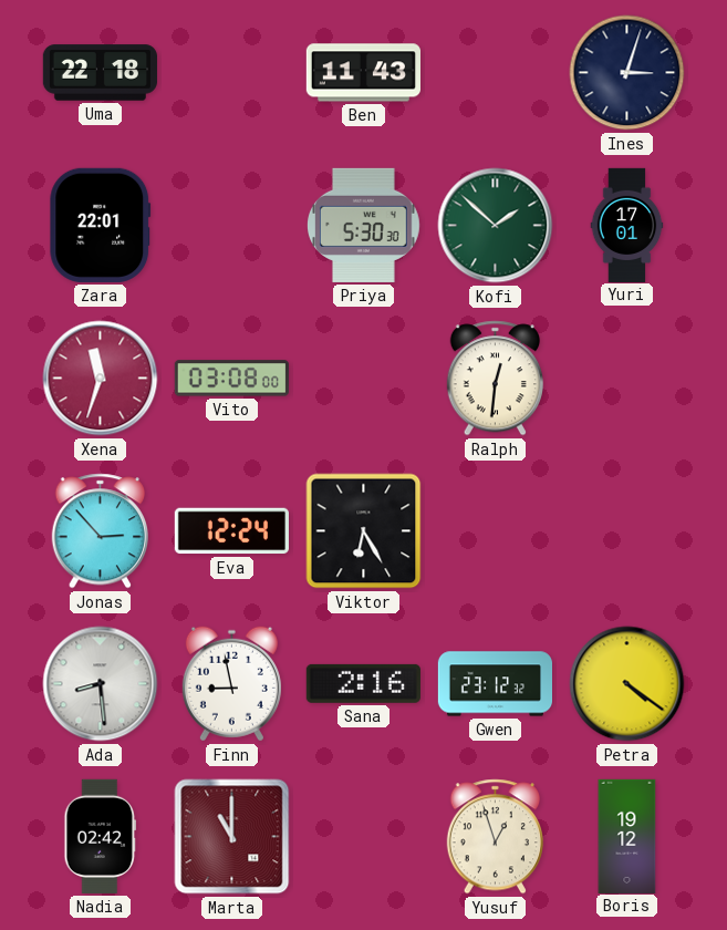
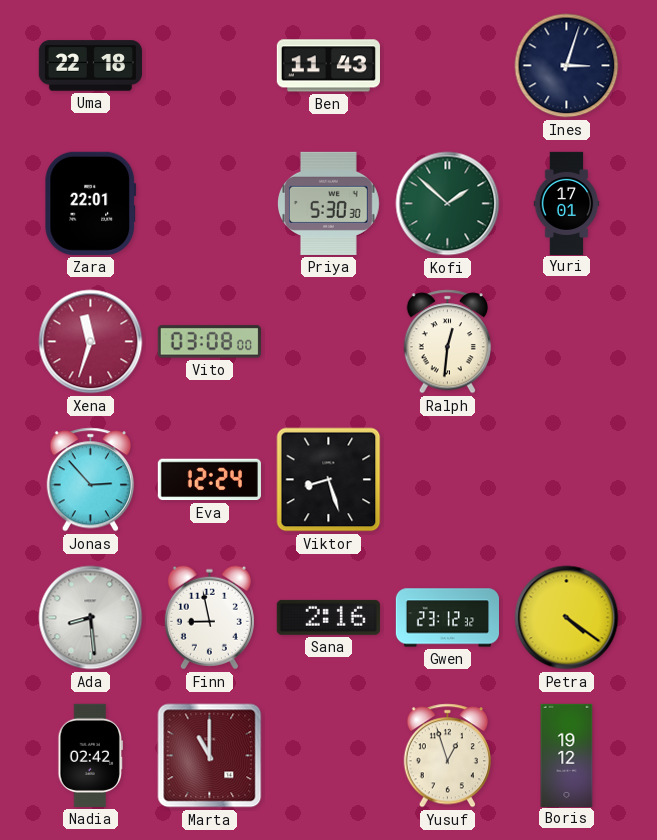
Viktor: 6:25 -> 8:27 (329, 480)
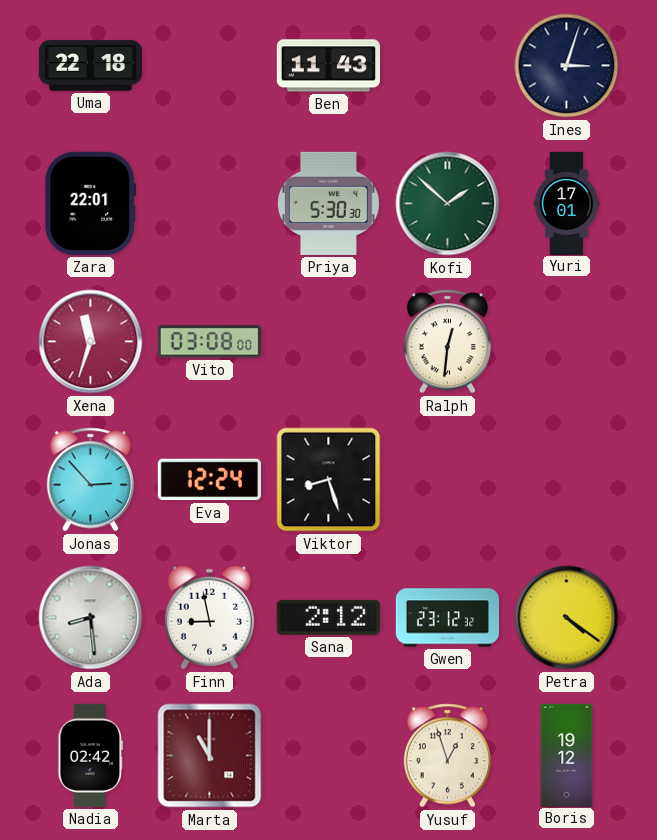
Sana: 2:16 -> 2:12 (328, 617)
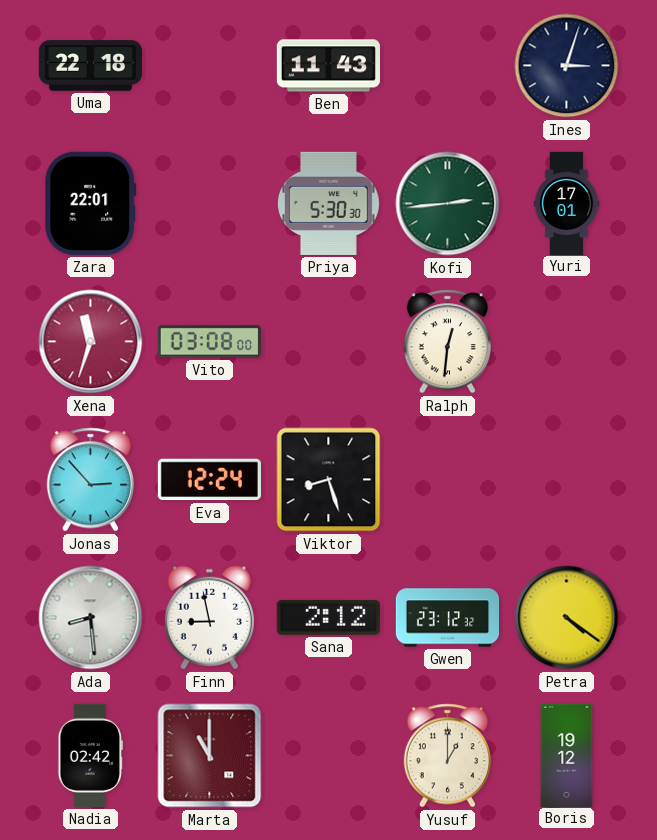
Kofi: 1:52 -> 2:44 (448, 204)
Yusuf: 12:57 -> 1:00 (447, 756)
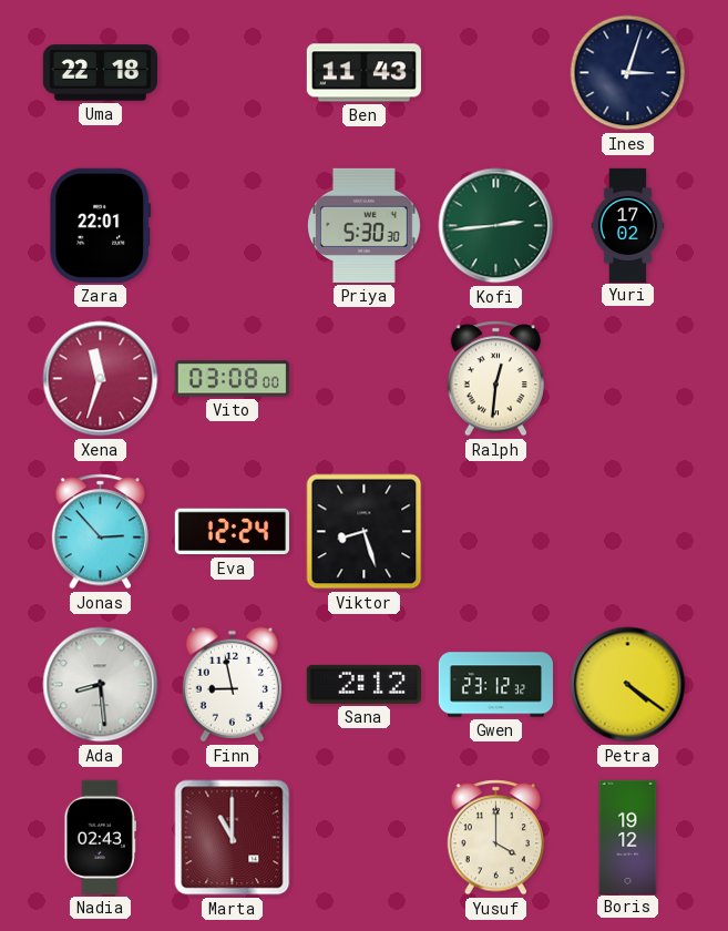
Yuri: 17:01 -> 17:02 (628, 225)
Nadia: 02:42 -> 02:43 (100, 837)
Yusuf: 1:00 -> 4:00 (495, 838)
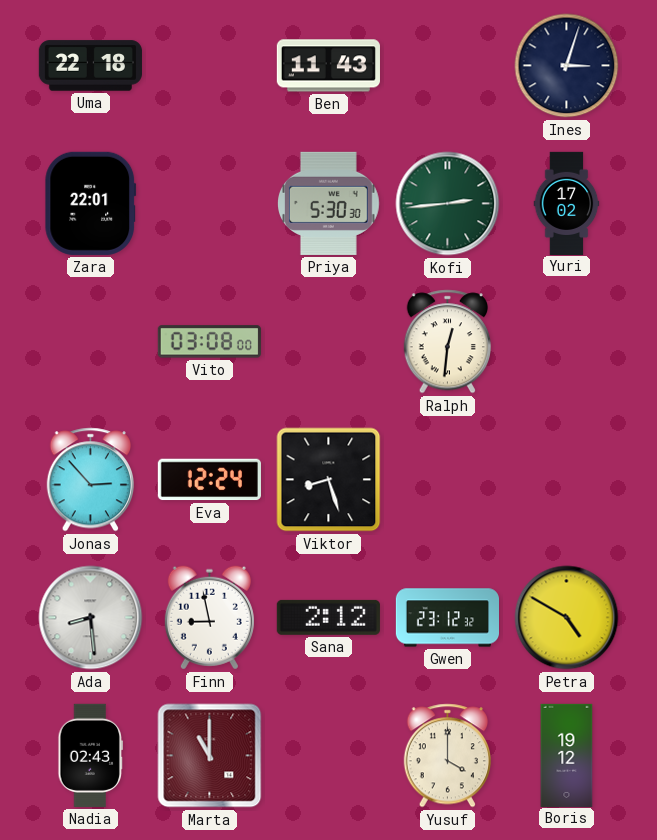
Xena: 11:33 -> none (101, 379)
Petra: 4:21 -> 4:50 (567, 618)
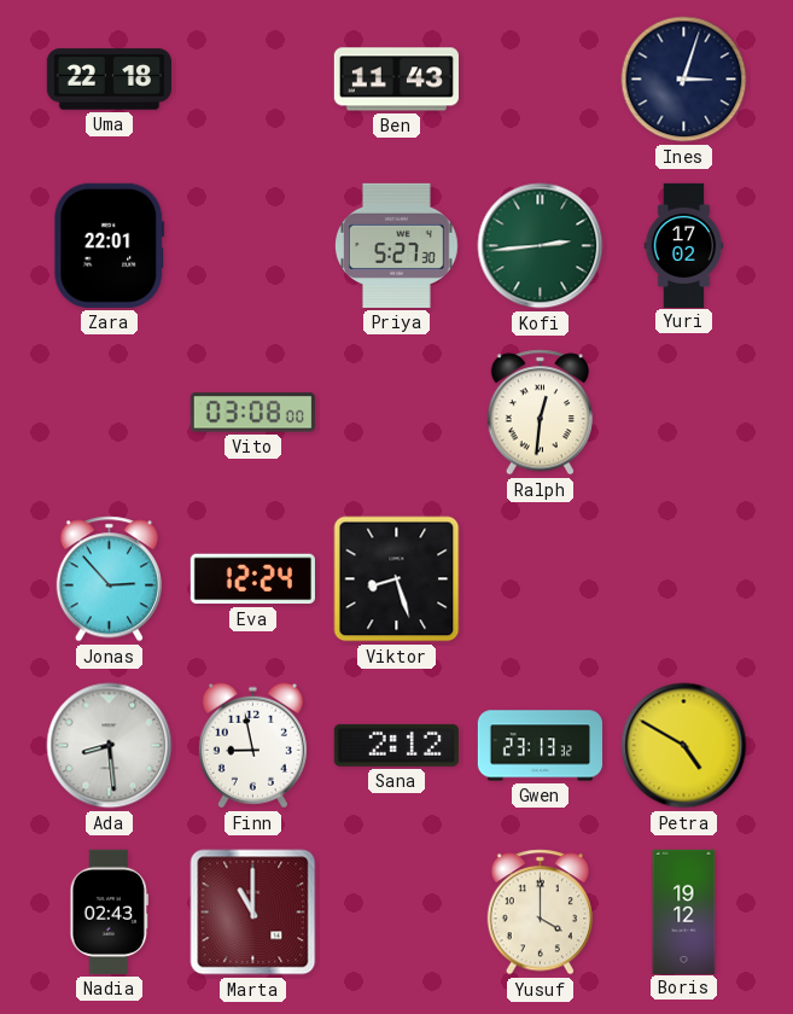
Priya: 5:30 -> 5:27 (397, 245)
Gwen: 23:12 -> 23:13 (540, 746)
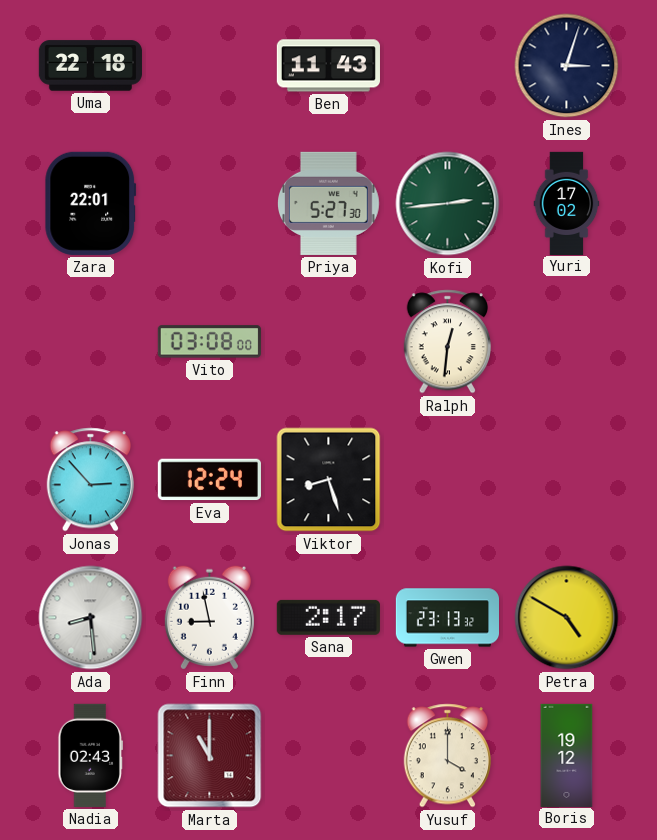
Sana: 2:12 -> 2:17 (328, 617)
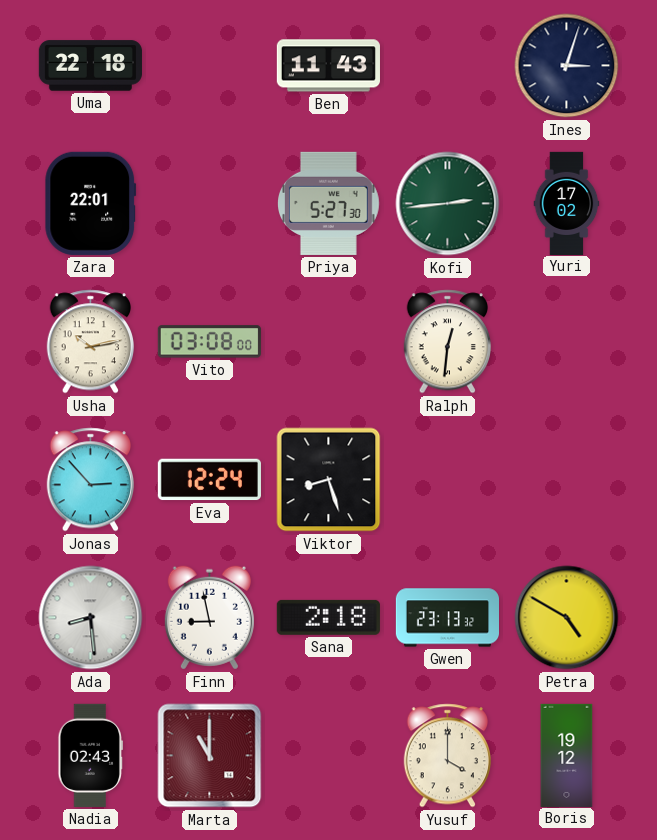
Usha: none -> 10:13 (90, 342)
Sana: 2:17 -> 2:18 (328, 617)
